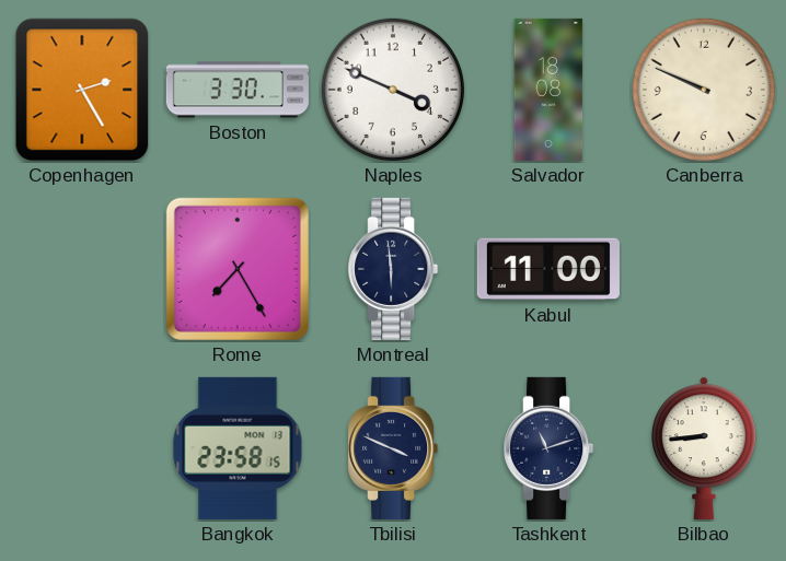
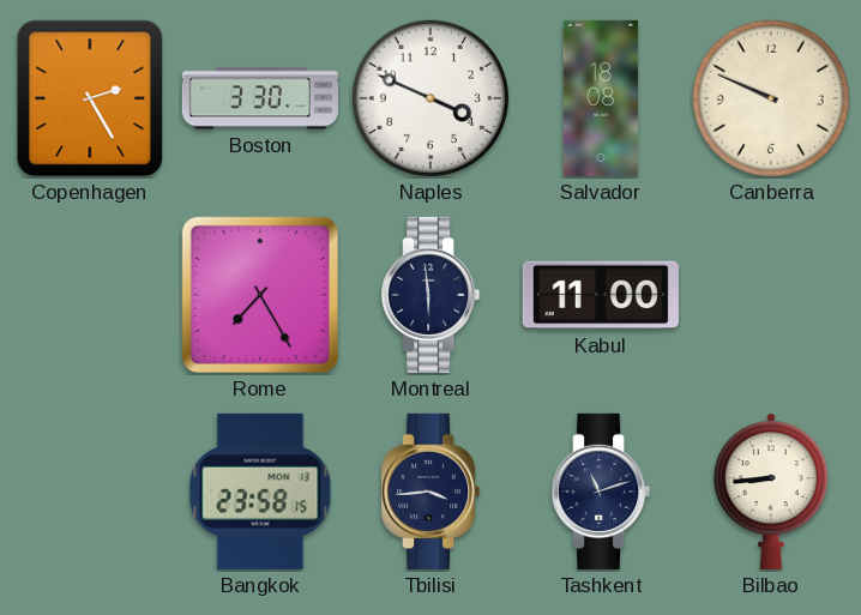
Tbilisi: 3:49 -> 3:44 (431, 492)
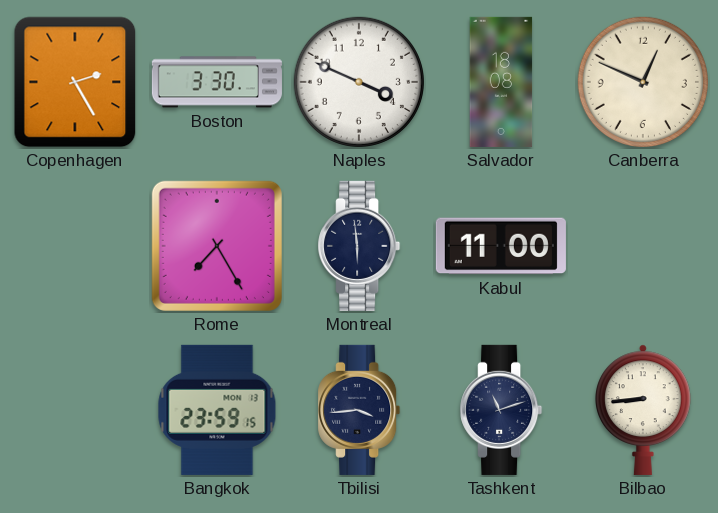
Canberra: 9:49 -> 12:49 (643, 82)
Bangkok: 23:58 -> 23:59 (217, 410)
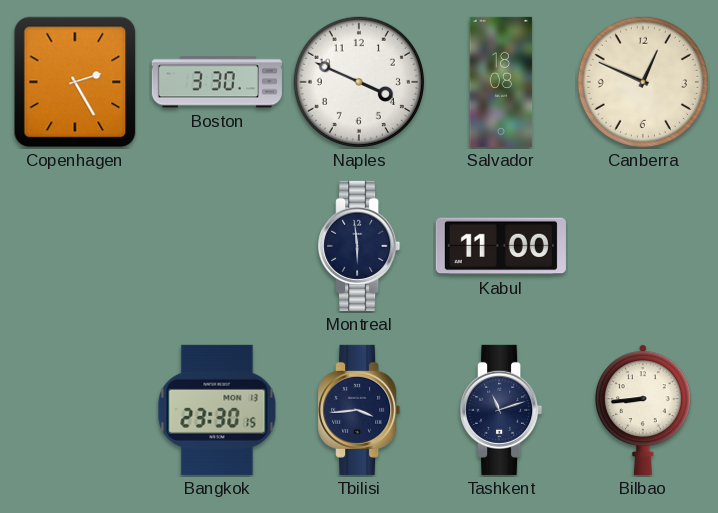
Rome: 7:25 -> none (217, 246)
Bangkok: 23:59 -> 23:30 (217, 410)
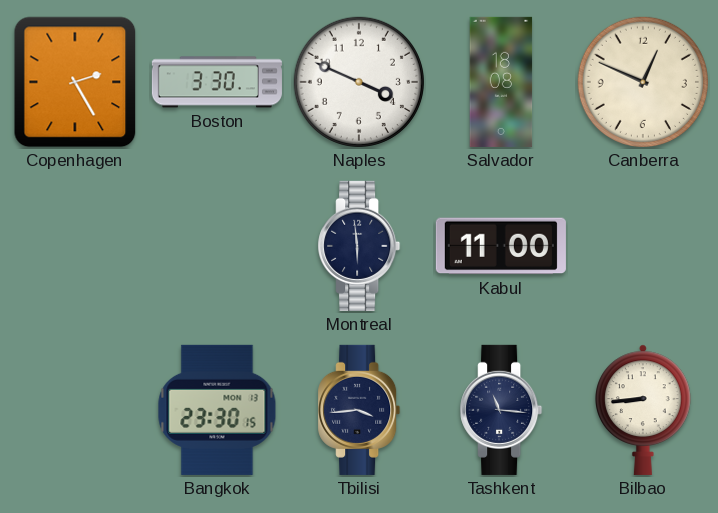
Tashkent: 11:12 -> 11:16 (501, 410)
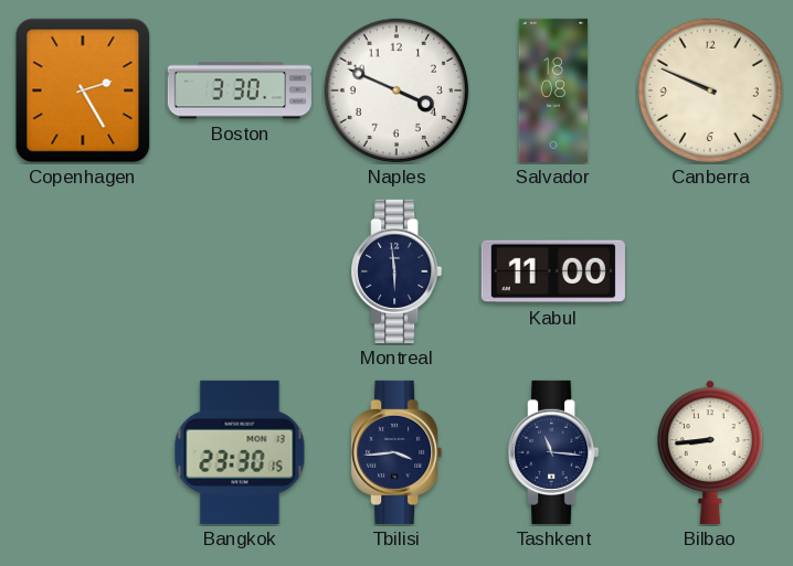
Canberra: 12:49 -> 9:49 (710, 90)
